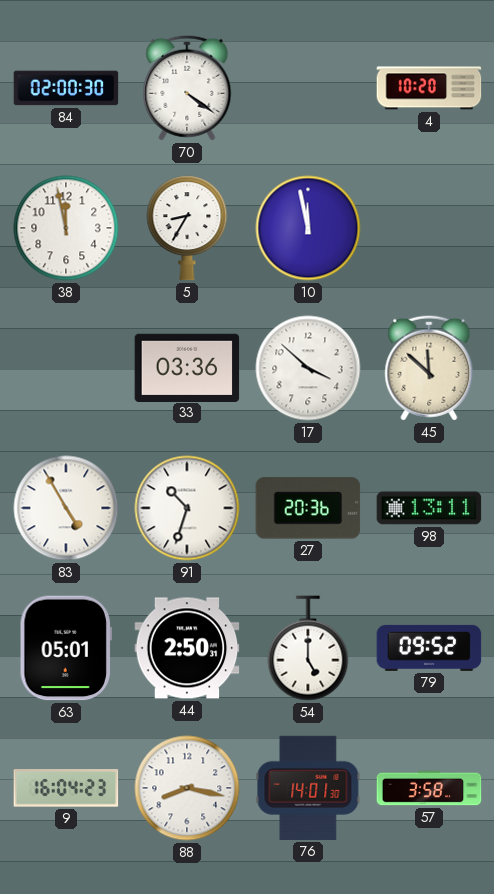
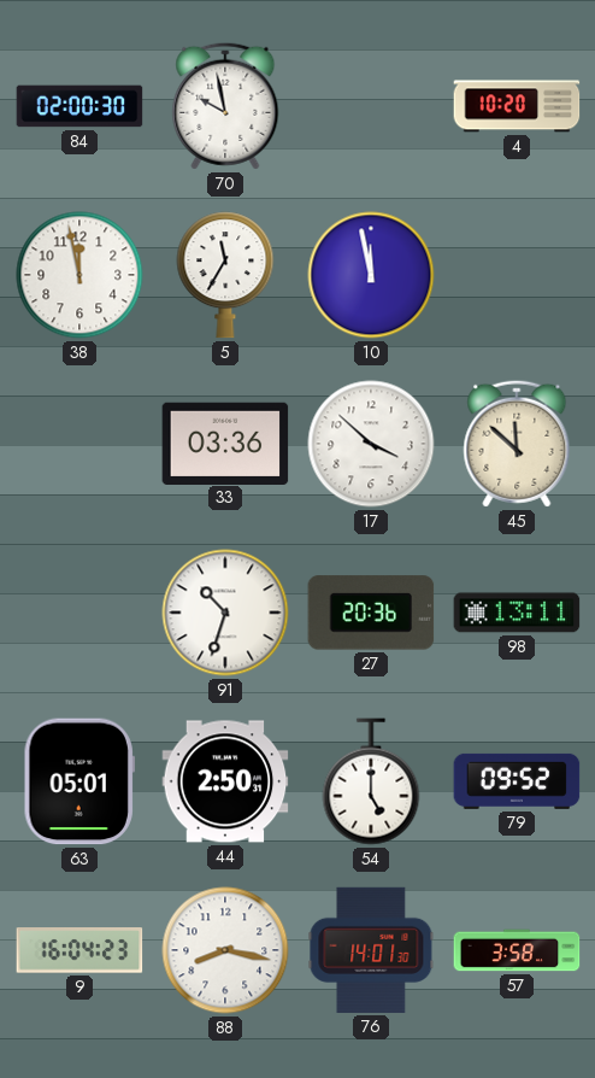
70: 4:21 -> 9:58 (225, 106)
5: 8:35 -> 11:35 (225, 275)
83: 4:55 -> none (66, 508)
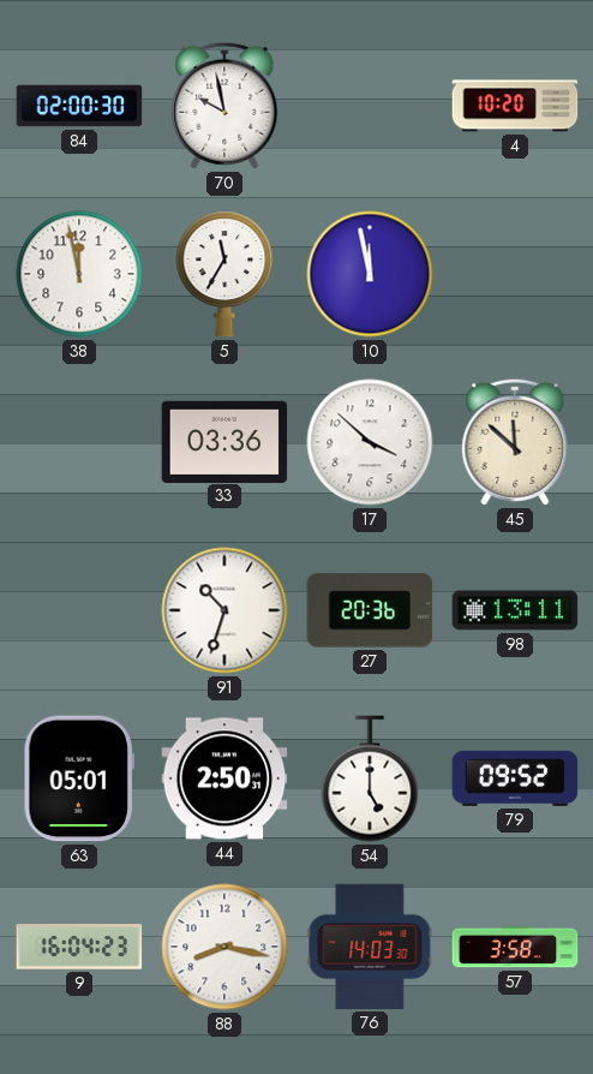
76: 14:01 -> 14:03 (370, 947)
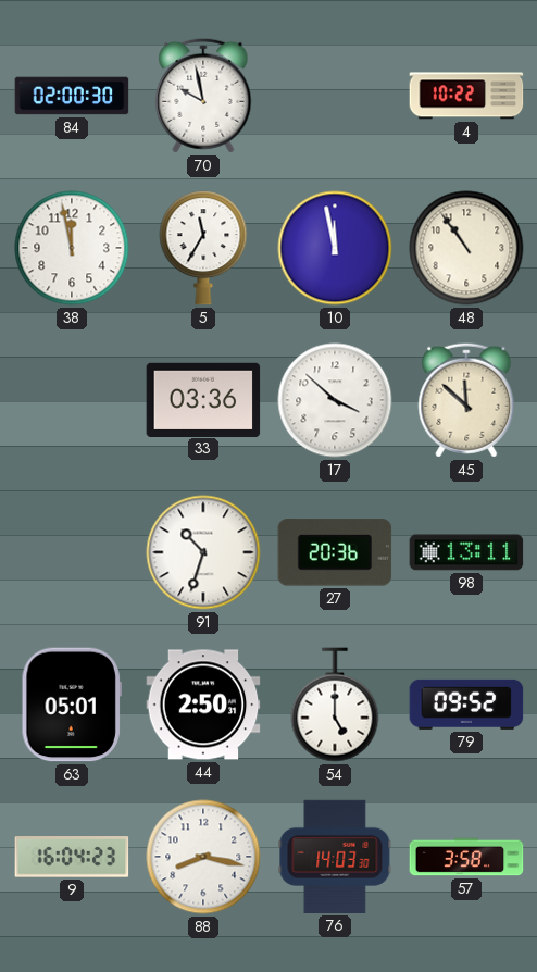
4: 10:20 -> 10:22 (466, 96)
48: none -> 10:54 (466, 248)
